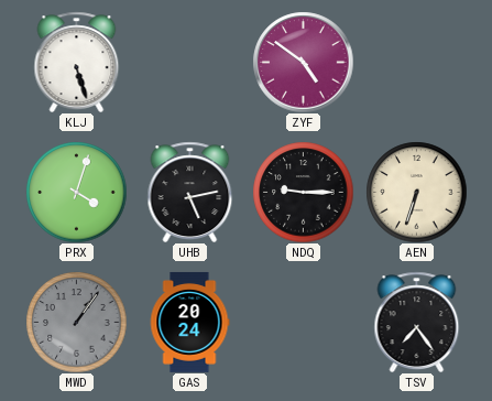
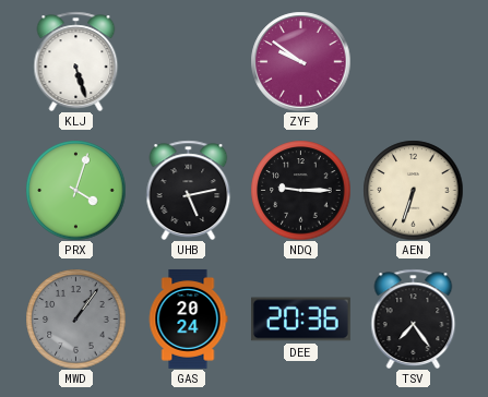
ZYF: 4:51 -> 9:51 (300, 61)
DEE: none -> 20:36 (300, 320)
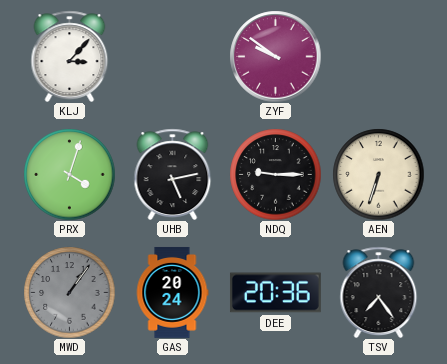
KLJ: 5:27 -> 3:07 (70, 56)
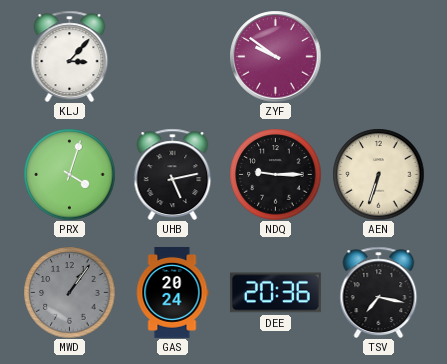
TSV: 7:24 -> 7:17 (379, 292)
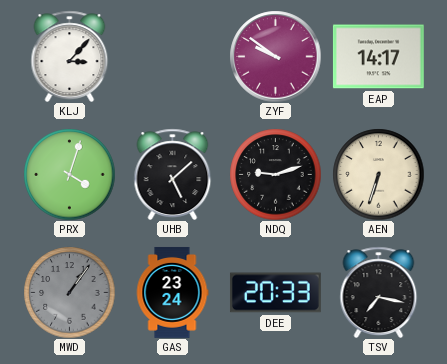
EAP: none -> 14:17 (378, 57)
UHB: 5:13 -> 5:08 (173, 174)
NDQ: 9:15 -> 9:12 (275, 174)
GAS: 20:24 -> 23:24 (172, 292)
DEE: 20:36 -> 20:33 (275, 293)
